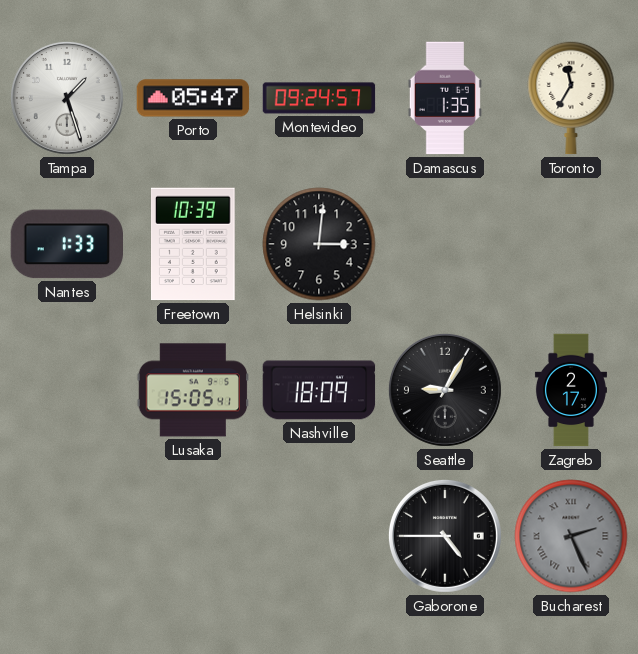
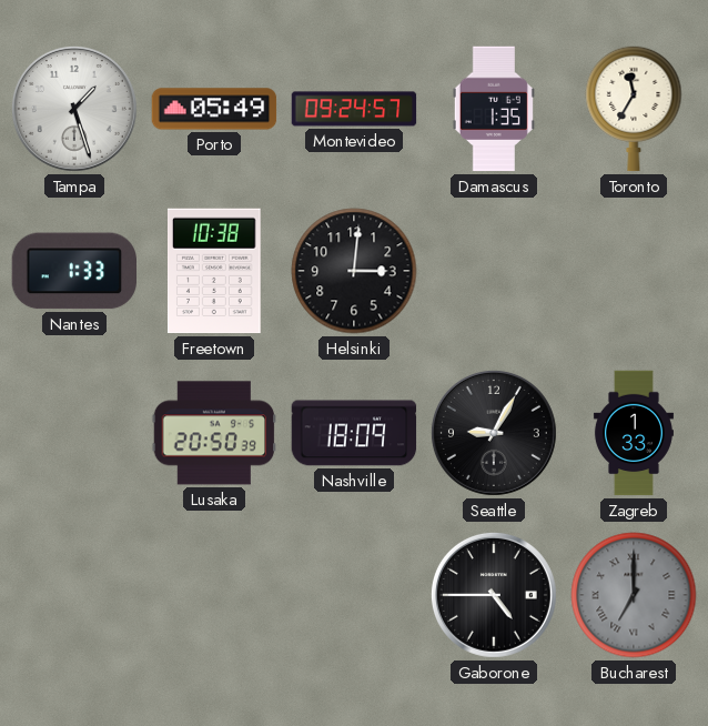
Porto: 05:47 -> 05:49 (214, 109)
Freetown: 10:39 -> 10:38 (215, 271)
Lusaka: 15:05 -> 20:50 (214, 433)
Zagreb: 2:17 -> 1:33 (634, 433)
Bucharest: 2:26 -> 7:00 (634, 595)
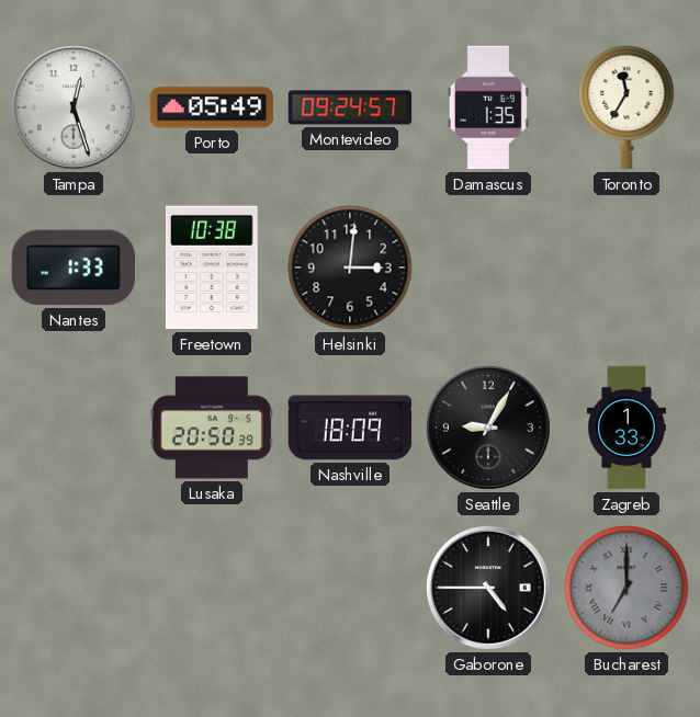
Tampa: 1:27 -> 12:27 (74, 107)
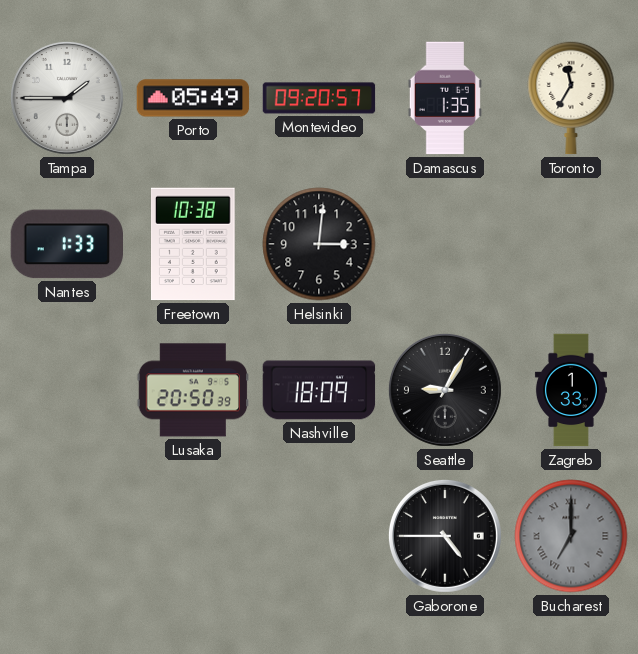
Tampa: 12:27 -> 1:45 (67, 98)
Montevideo: 09:24 -> 09:20 (319, 98)
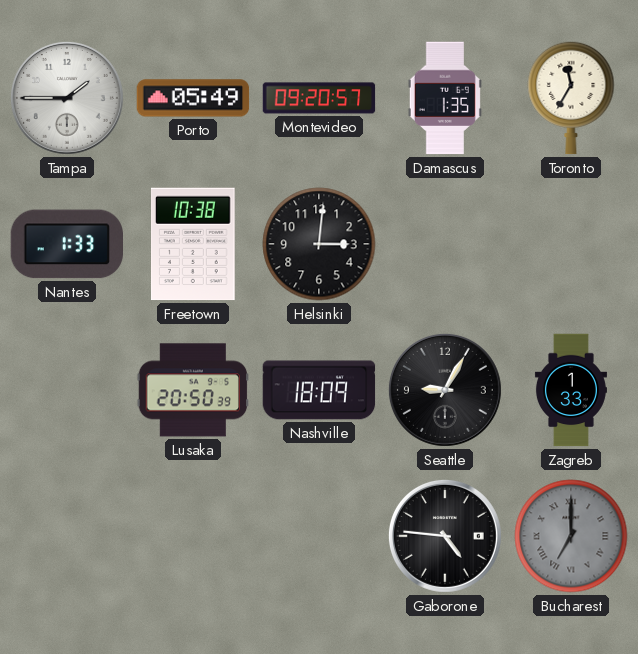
Gaborone: 4:45 -> 4:46 (445, 536)
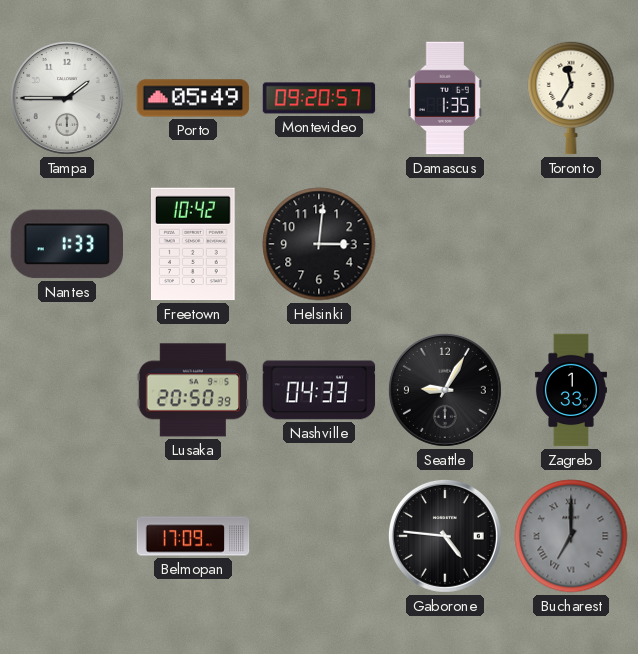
Freetown: 10:38 -> 10:42 (194, 244)
Nashville: 18:09 -> 04:33 (319, 390)
Belmopan: none -> 17:09 (193, 536)
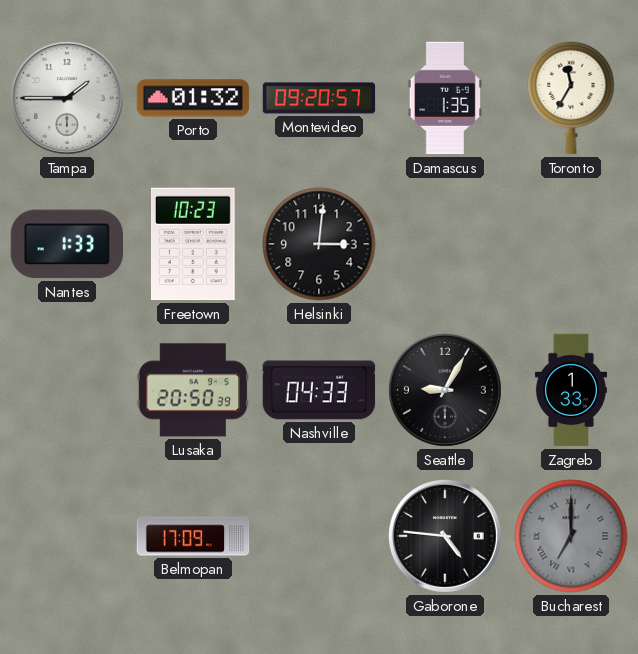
Porto: 05:49 -> 01:32 (193, 98)
Freetown: 10:42 -> 10:23 (194, 244)
